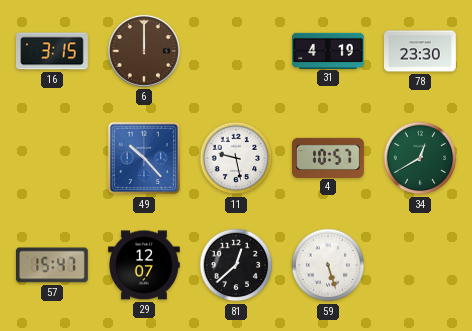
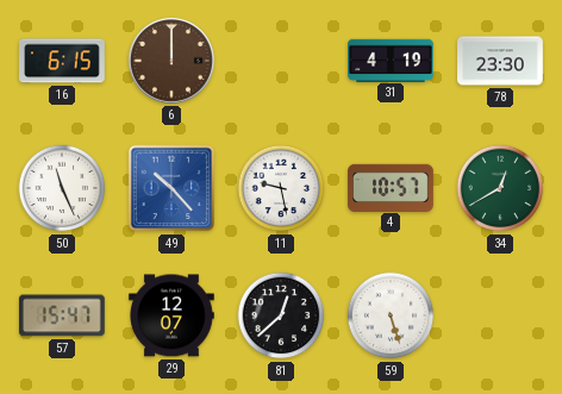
16: 3:15 -> 6:15 (63, 61)
50: none -> 11:26 (62, 188)
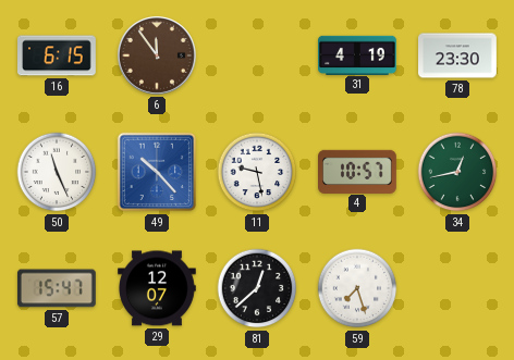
6: 12:00 -> 11:54 (157, 55)
34: 12:40 -> 12:43 (457, 172)
59: 5:27 -> 7:27 (357, 288)
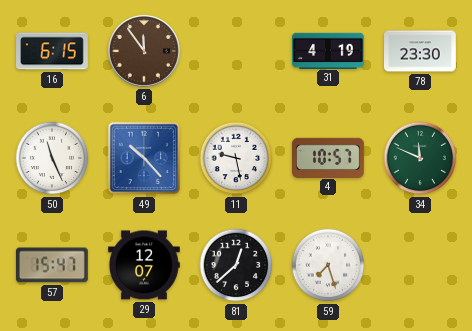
34: 12:43 -> 11:49 (420, 158)
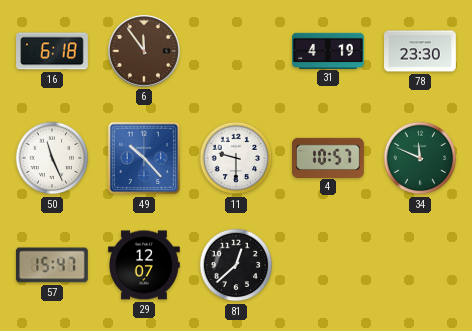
16: 6:15 -> 6:18 (53, 51)
11: 9:28 -> 9:30 (236, 158)
59: 7:27 -> none (328, 265)
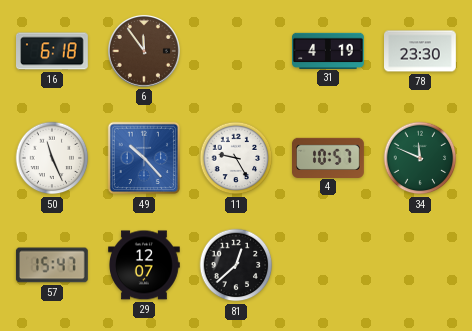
11: 9:30 -> 9:25 (236, 158)
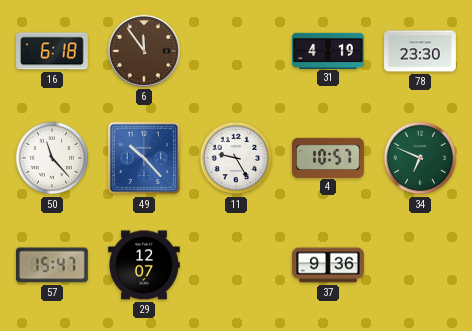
50: 11:26 -> 11:23 (52, 158)
34: 11:49 -> 6:49 (420, 158)
81: 12:38 -> none (236, 265)
37: none -> 9:36 (329, 265)
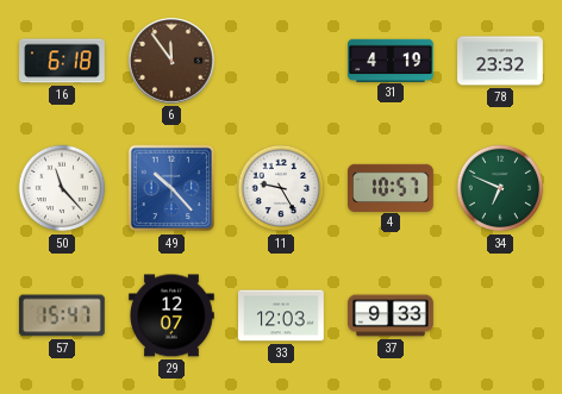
78: 23:30 -> 23:32 (501, 61)
33: none -> 12:03 (282, 315)
37: 9:36 -> 9:33 (392, 315)
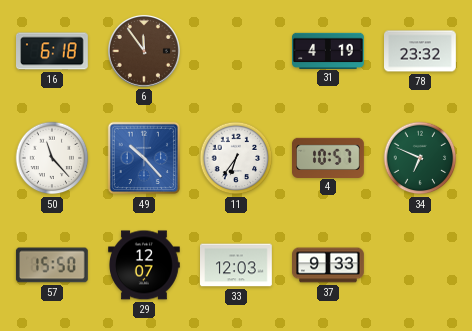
11: 9:25 -> 6:36 (236, 158)
57: 15:47 -> 15:50 (52, 265)
